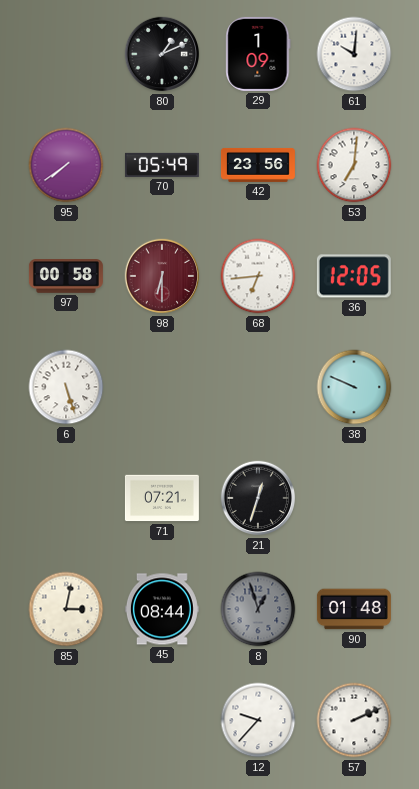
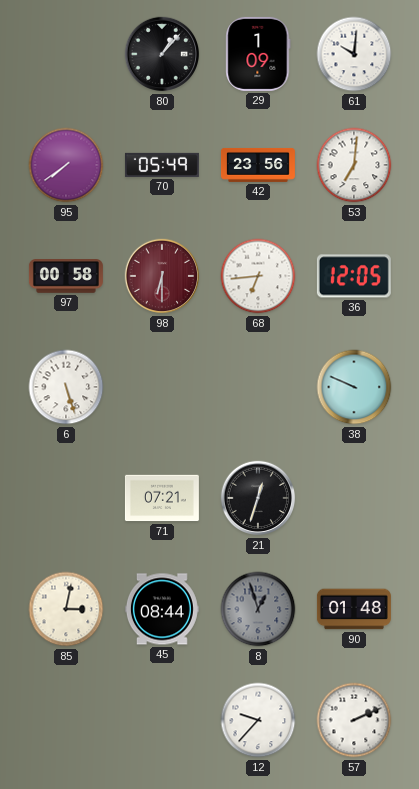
80: 1:11 -> 1:07 (162, 54)
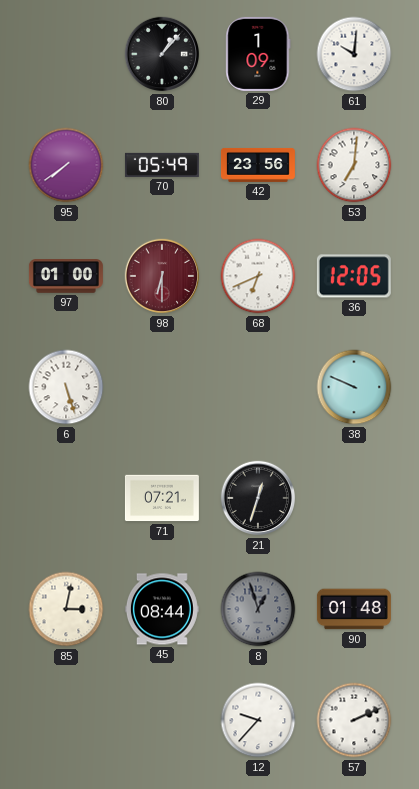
97: 00:58 -> 01:00 (66, 277)
68: 6:44 -> 6:41 (258, 276)
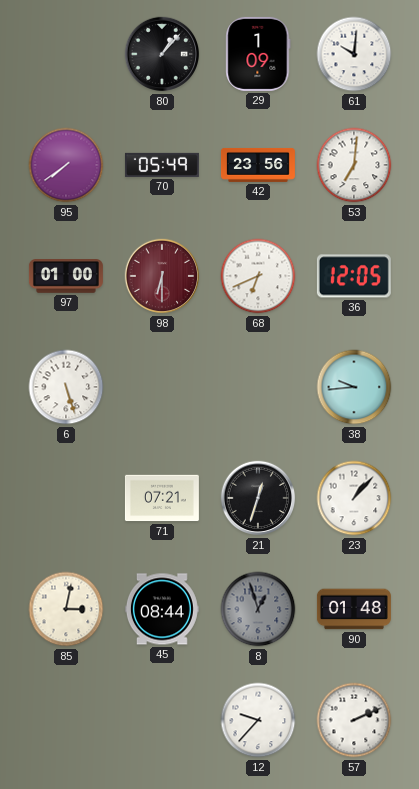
38: 9:49 -> 9:44 (354, 387)
23: none -> 1:07 (354, 498)
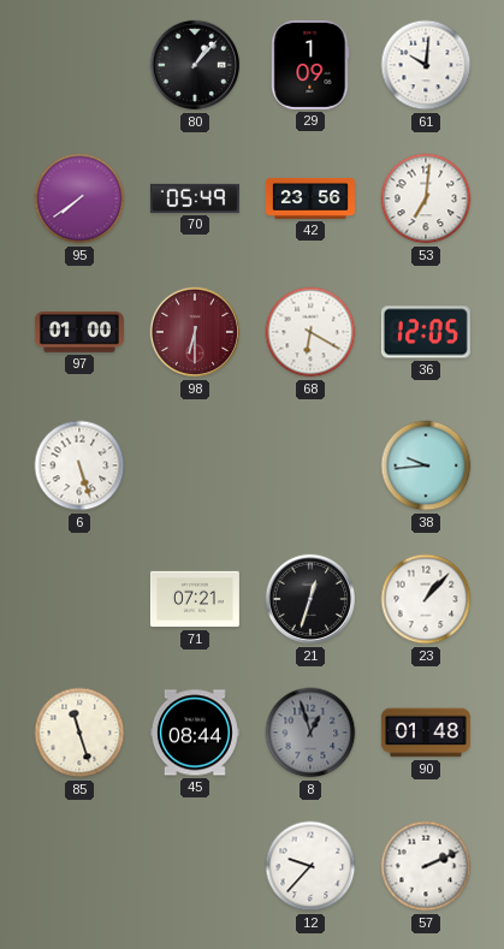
68: 6:41 -> 6:20 (310, 332)
85: 3:02 -> 11:27 (79, 732)
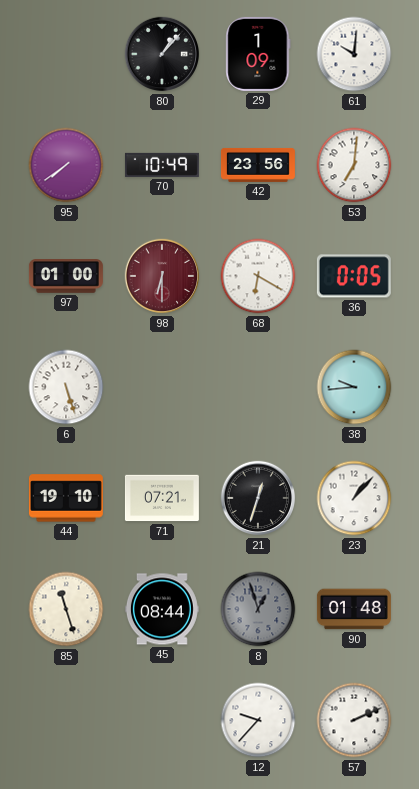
70: 05:49 -> 10:49 (162, 165)
36: 12:05 -> 0:05 (354, 276)
44: none -> 19:10 (66, 498)
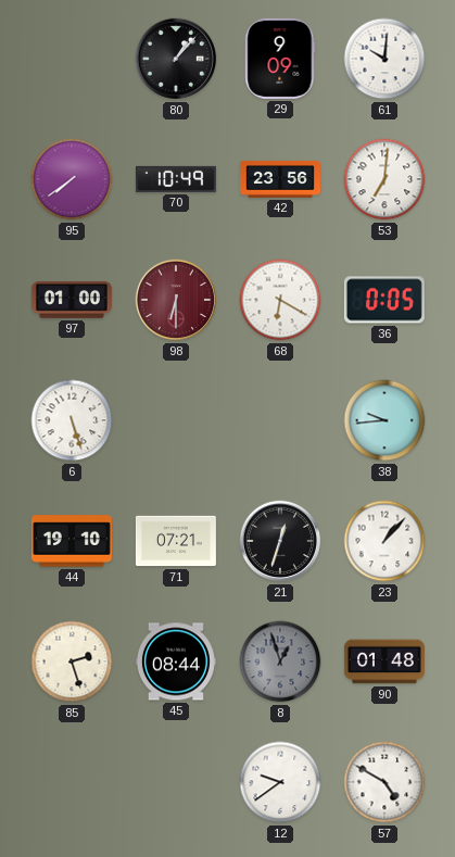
29: 1:09 -> 9:09 (280, 59)
85: 11:27 -> 2:27 (72, 661)
12: 9:37 -> 9:39 (280, 782)
57: 2:11 -> 4:50 (384, 782)
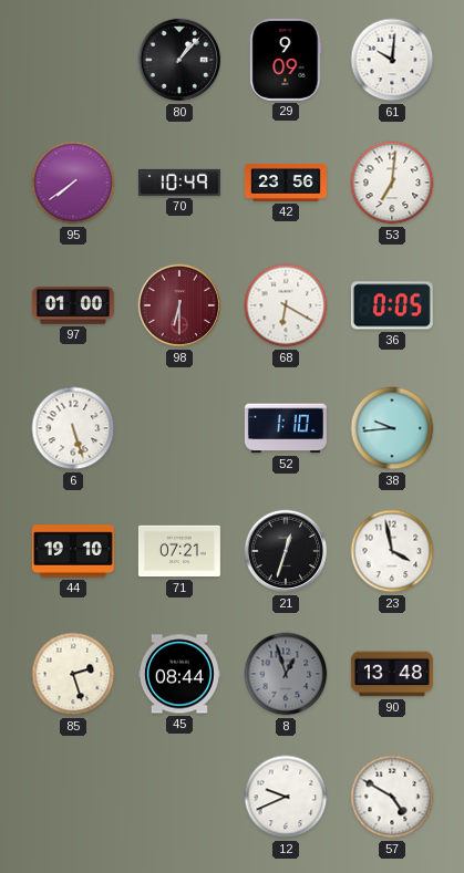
52: none -> 1:10 (286, 428)
23: 1:07 -> 3:58 (392, 551)
90: 01:48 -> 13:48 (392, 674)
12: 9:39 -> 9:41 (286, 797)
